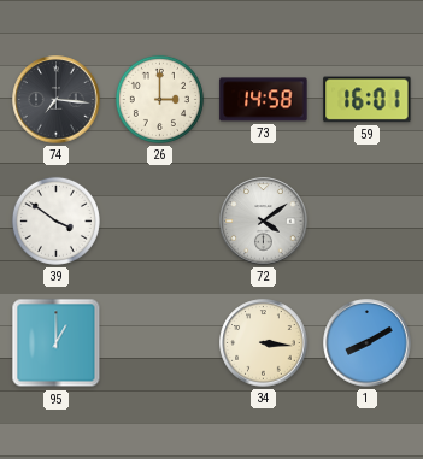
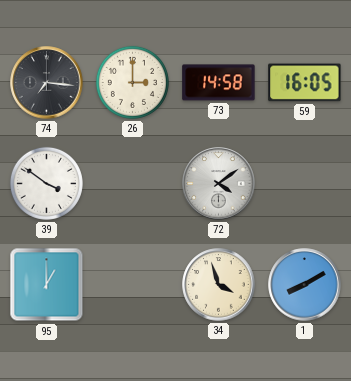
59: 16:01 -> 16:05 (305, 83)
34: 3:16 -> 3:57 (219, 285)
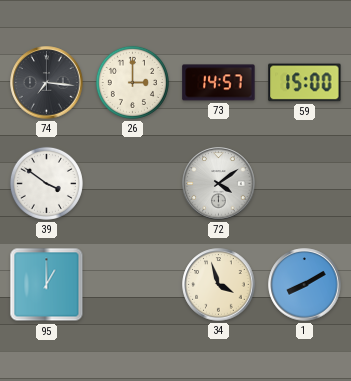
73: 14:58 -> 14:57 (219, 83)
59: 16:05 -> 15:00 (305, 83)
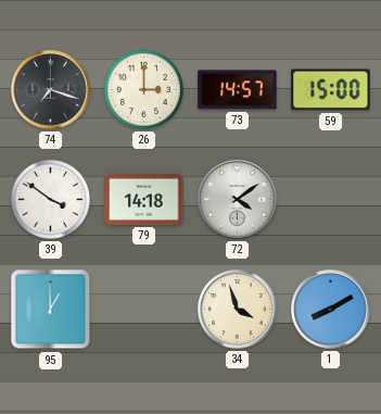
74: 7:16 -> 7:18 (51, 90)
79: none -> 14:18 (144, 199)
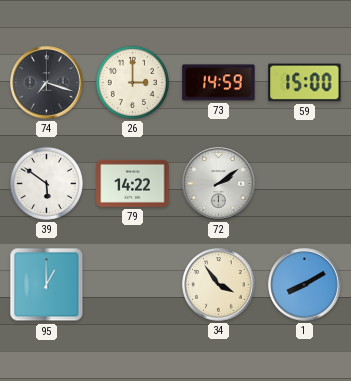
73: 14:57 -> 14:59 (219, 83)
39: 3:51 -> 5:51 (46, 183)
79: 14:18 -> 14:22 (133, 183)
72: 4:09 -> 2:09 (219, 184)
34: 3:57 -> 3:54 (219, 285)
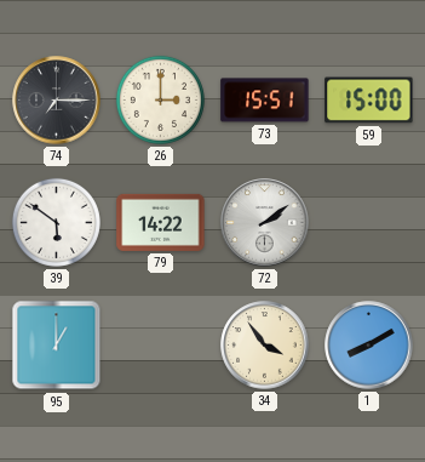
74: 7:18 -> 7:15 (57, 101)
73: 14:59 -> 15:51 (265, 101)
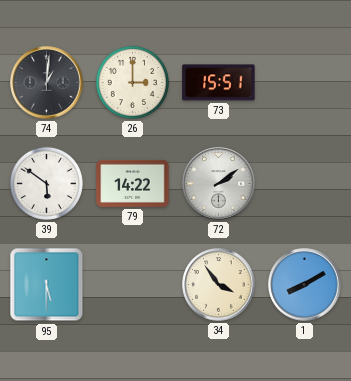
74: 7:15 -> 1:01 (47, 83)
59: 15:00 -> none (369, 101)
95: 1:00 -> 5:30 (47, 285)
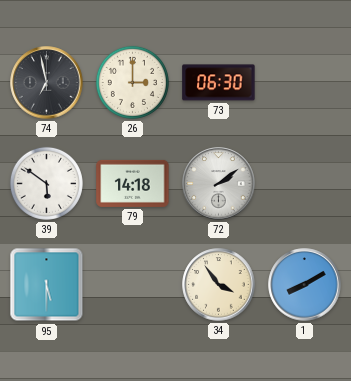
74: 1:01 -> 6:58 (47, 83)
73: 15:51 -> 06:30 (219, 83)
79: 14:22 -> 14:18 (133, 183)
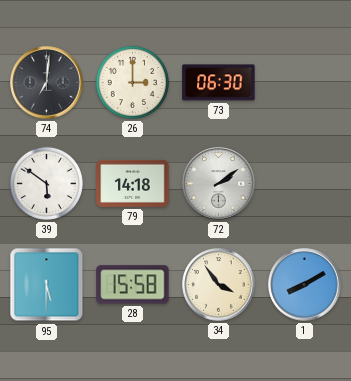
74: 6:58 -> 7:01 (47, 83)
28: none -> 15:58 (133, 285)
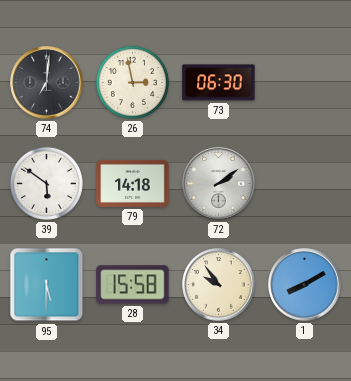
26: 3:00 -> 2:58 (132, 82)
34: 3:54 -> 9:54 (219, 285)
